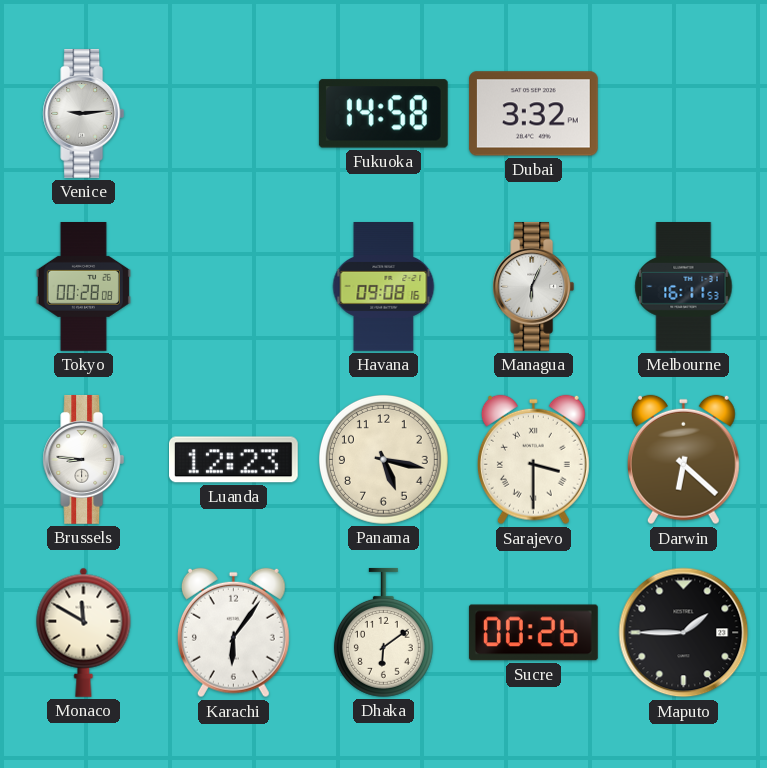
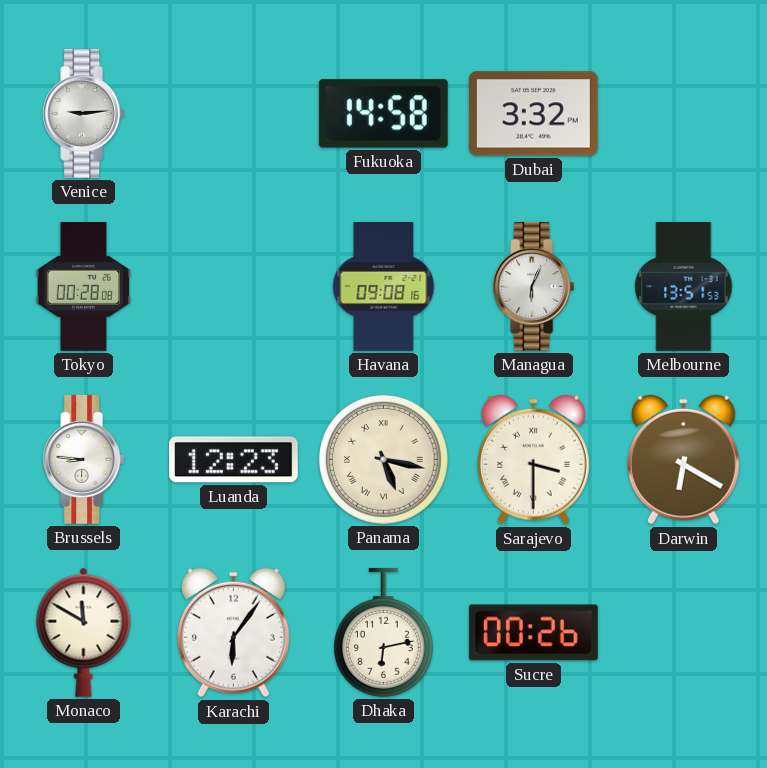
Melbourne: 16:11 -> 13:51 (684, 287)
Panama numerals: Arabic -> Roman (383, 459)
Darwin: 6:22 -> 6:20 (683, 460)
Dhaka: 6:09 -> 6:13 (383, 632)
Maputo: 1:45 -> none (684, 633)
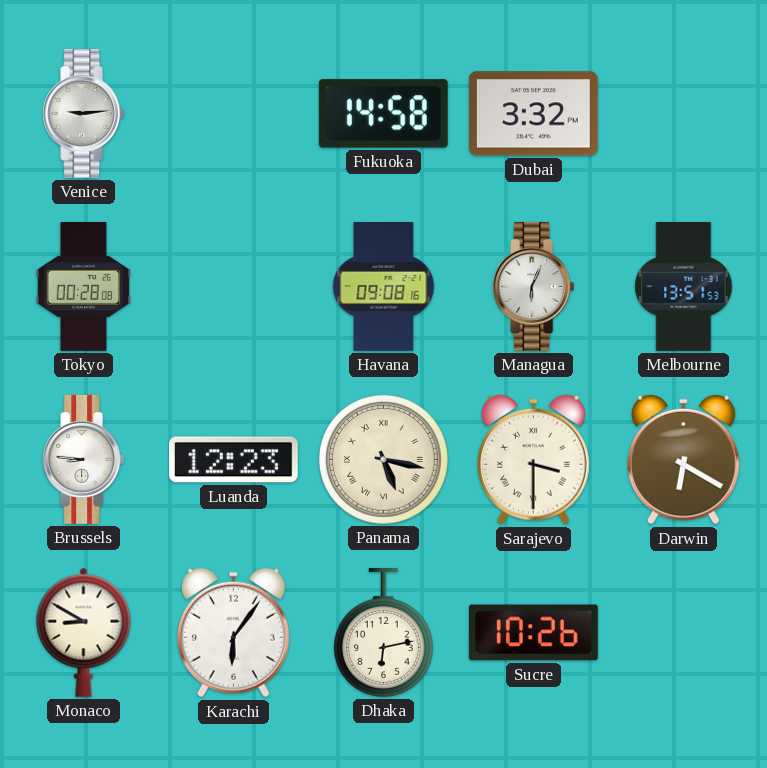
Monaco: 11:50 -> 8:50 (84, 632)
Sucre: 00:26 -> 10:26 (533, 633)
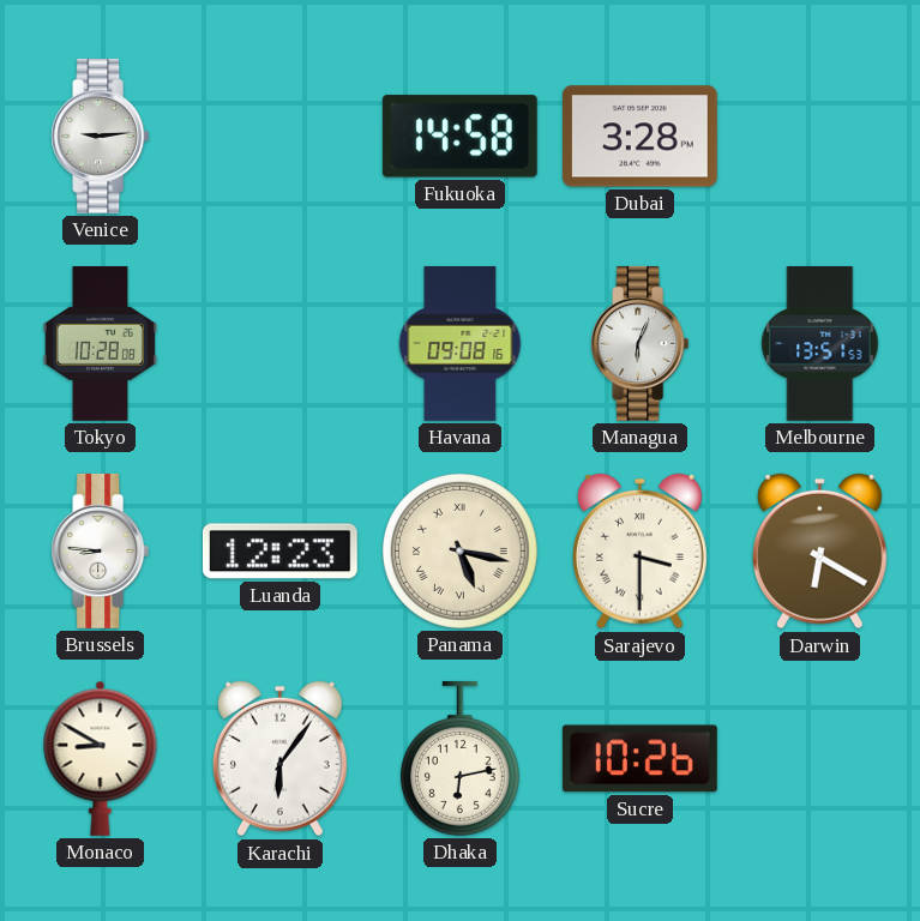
Dubai: 3:32 -> 3:28 (639, 137)
Tokyo: 00:28 -> 10:28 (100, 344)
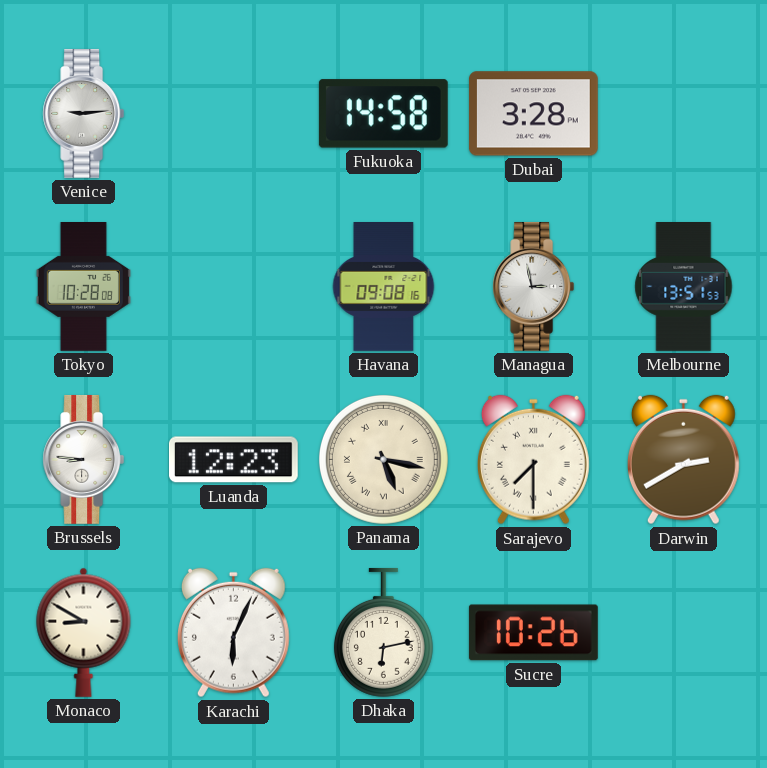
Managua: 6:04 -> 2:58 (534, 286)
Sarajevo: 3:30 -> 7:30 (533, 460)
Darwin: 6:20 -> 2:40 (683, 460)
Karachi: 6:06 -> 6:04 (233, 633)
